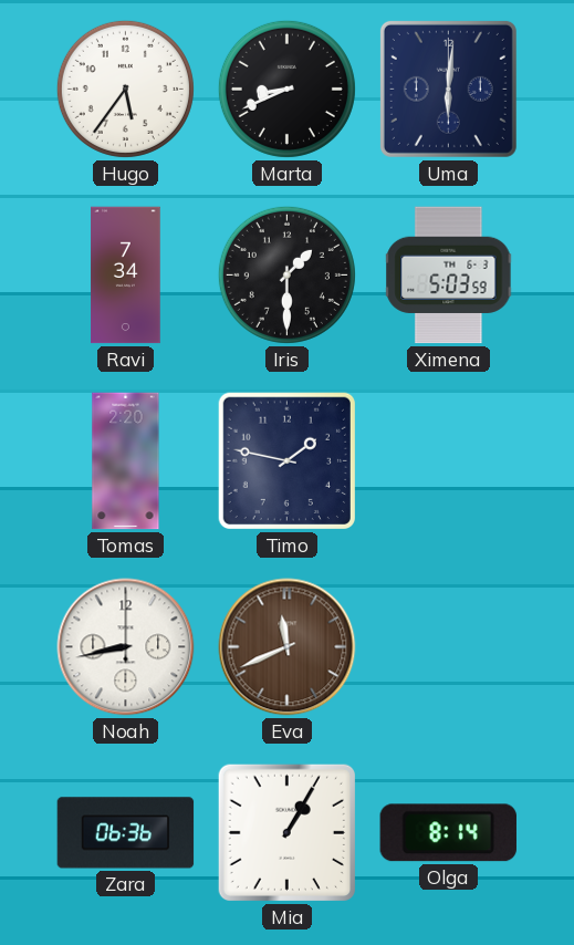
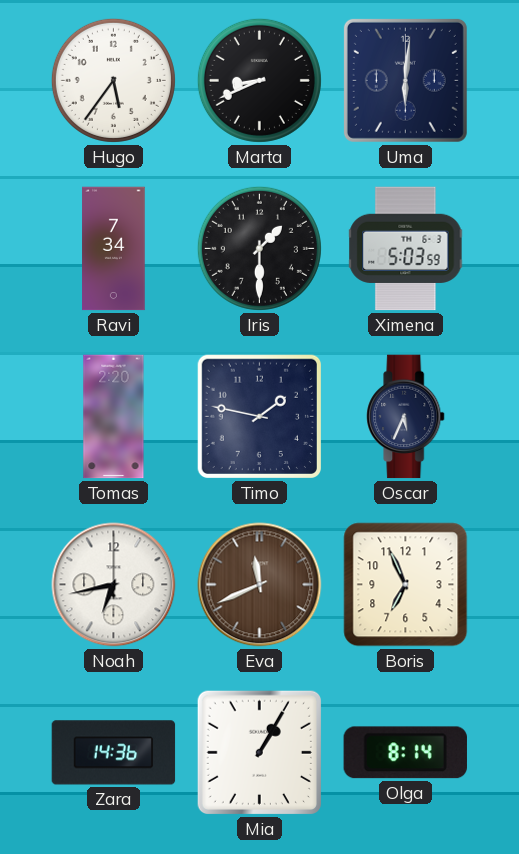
Oscar: none -> 5:34 (406, 417)
Noah: 8:43 -> 6:43 (114, 585)
Boris: none -> 6:56 (406, 585)
Zara: 06:36 -> 14:36 (114, 753)
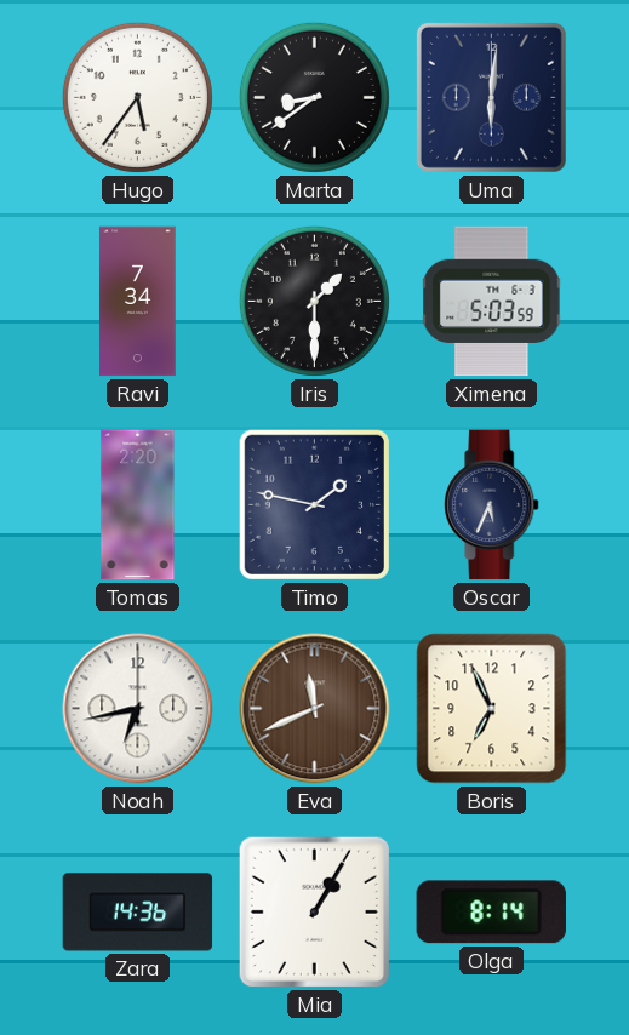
Marta: 8:41 -> 8:39 (314, 97)
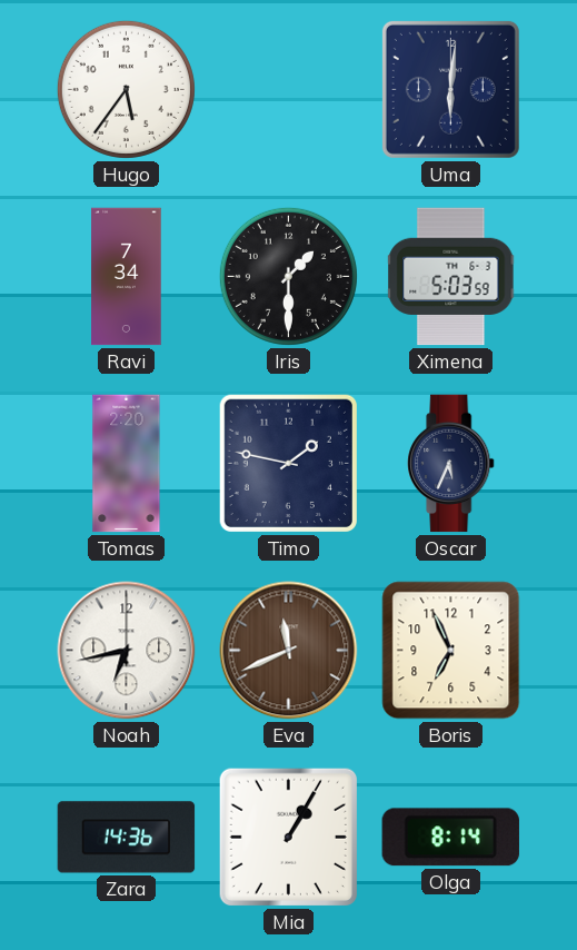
Marta: 8:39 -> none (314, 97)
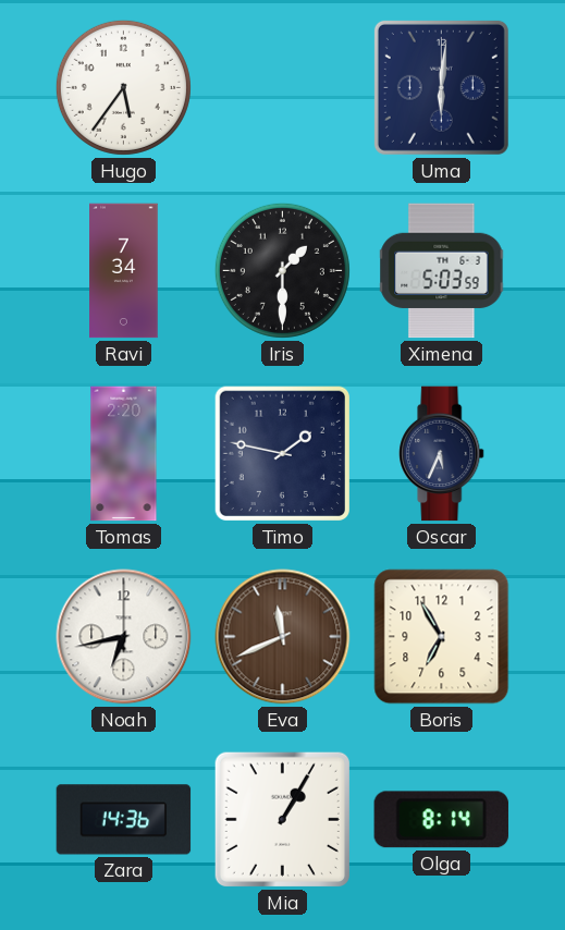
Boris: 6:56 -> 6:55 (442, 637)
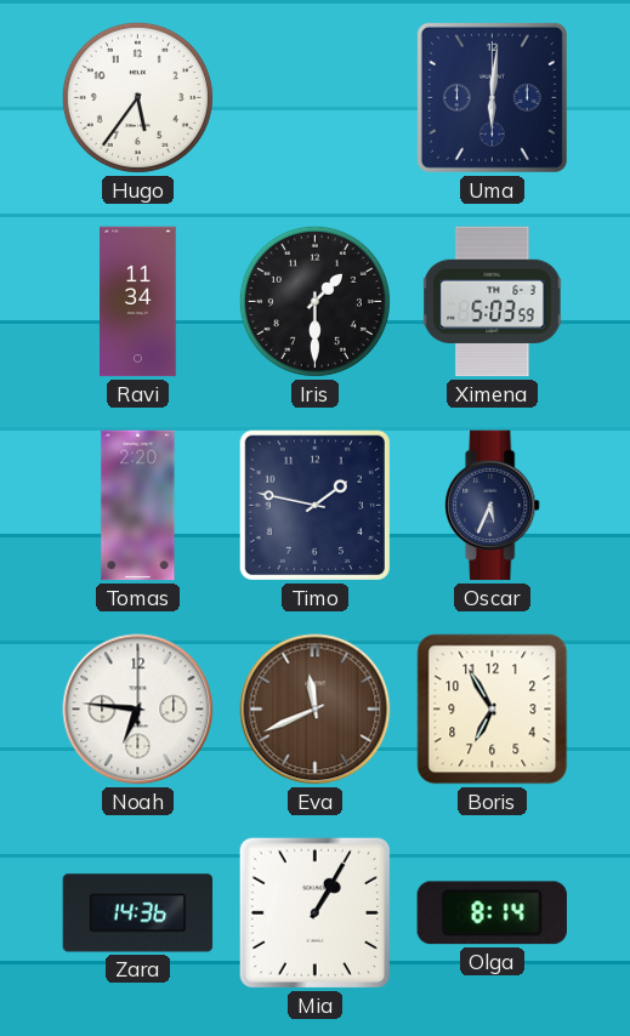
Ravi: 7:34 -> 11:34 (138, 302)
Noah: 6:43 -> 6:46 (138, 710)
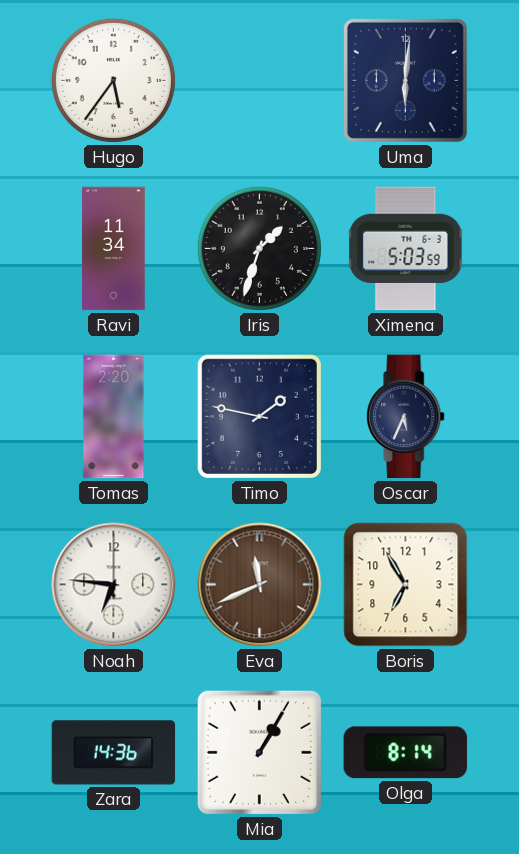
Iris: 1:30 -> 1:33 (259, 248)
